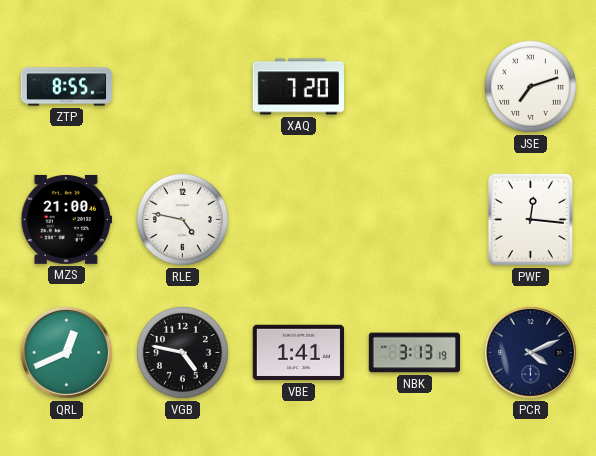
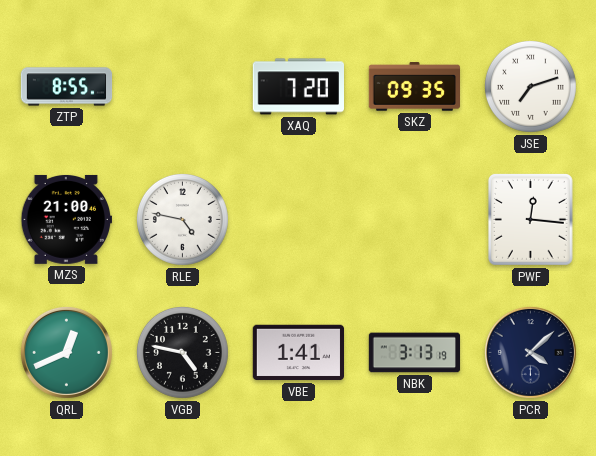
SKZ: none -> 09:35 (414, 87)
PCR: 4:11 -> 4:08 (530, 352)
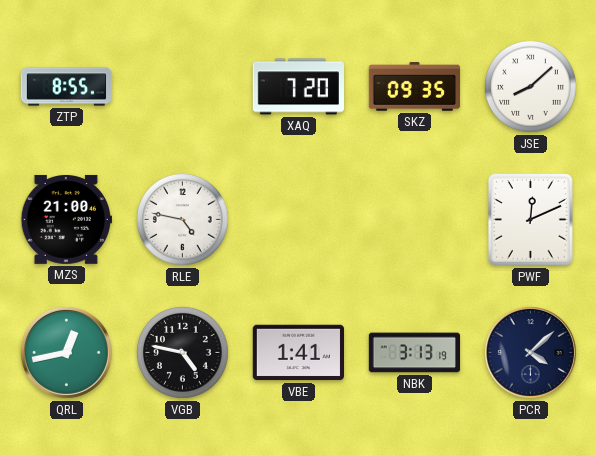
JSE: 7:12 -> 8:08 (530, 86)
PWF: 12:16 -> 12:11 (530, 219)
QRL: 12:41 -> 12:43 (66, 352)
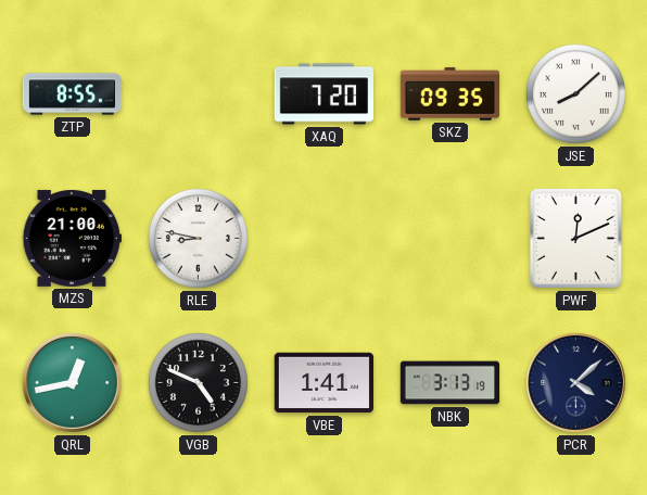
RLE: 4:47 -> 8:47 (198, 238)
VGB: 4:47 -> 4:49 (198, 382)
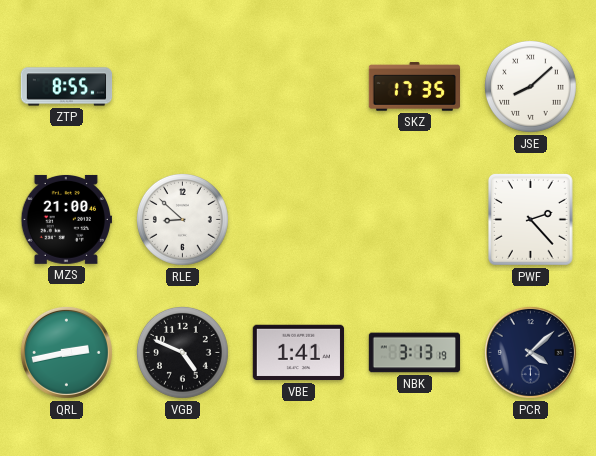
XAQ: 7:20 -> none (323, 94)
SKZ: 09:35 -> 17:35 (414, 87)
RLE: 8:47 -> 8:52 (182, 219)
PWF: 12:11 -> 2:23 (530, 219)
QRL: 12:43 -> 2:43 (66, 352)
